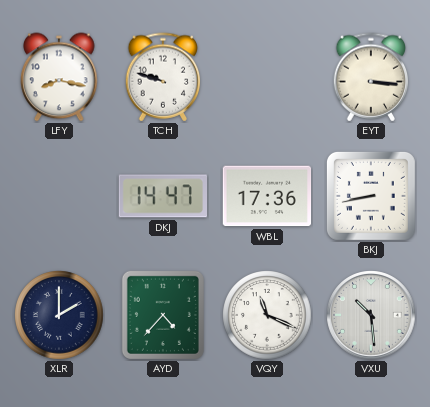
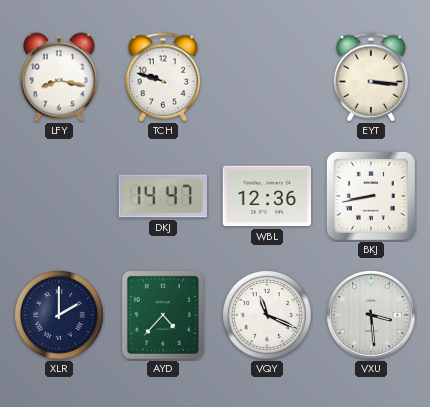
WBL: 17:36 -> 12:36 (267, 196)
VXU: 10:29 -> 3:29 (371, 315)
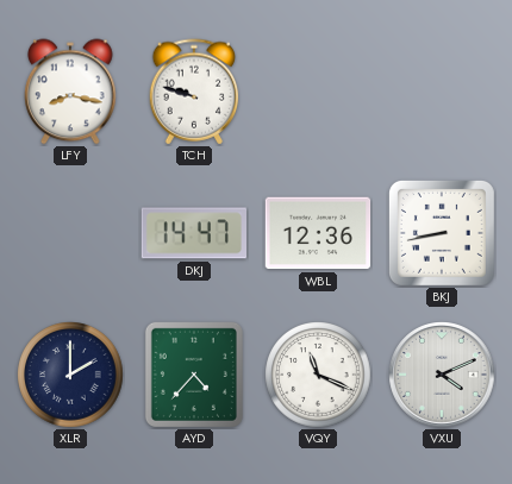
EYT: 3:16 -> none (371, 77)
VXU: 3:29 -> 4:11 (442, 375)
